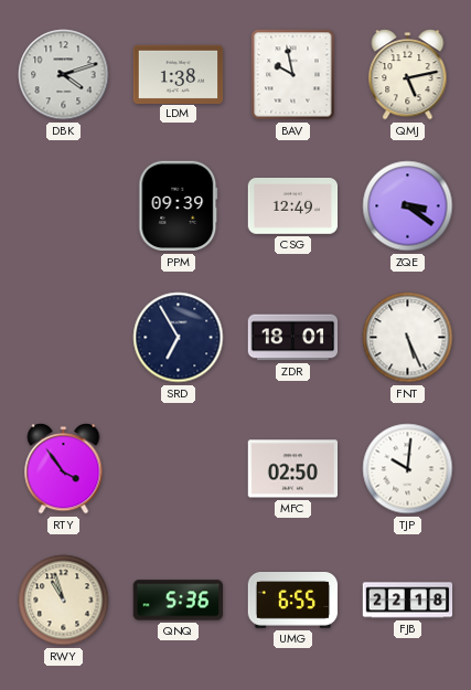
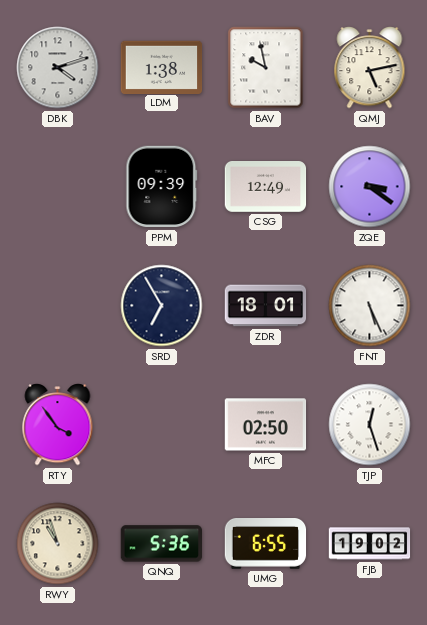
TJP: 10:01 -> 12:27 (370, 425)
FJB: 22:18 -> 19:02 (370, 544)
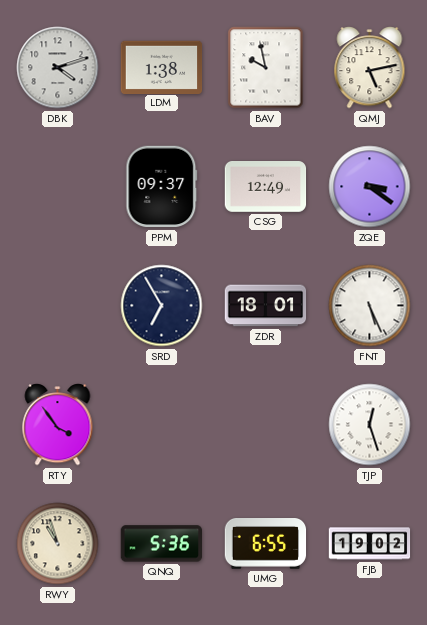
PPM: 09:39 -> 09:37 (162, 187)
MFC: 02:50 -> none (266, 425)
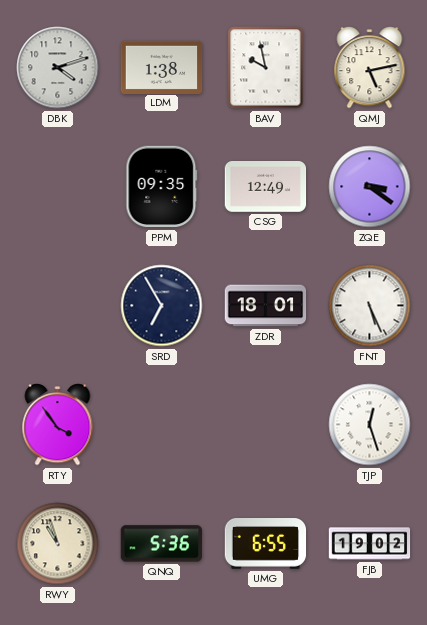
PPM: 09:37 -> 09:35 (162, 187)
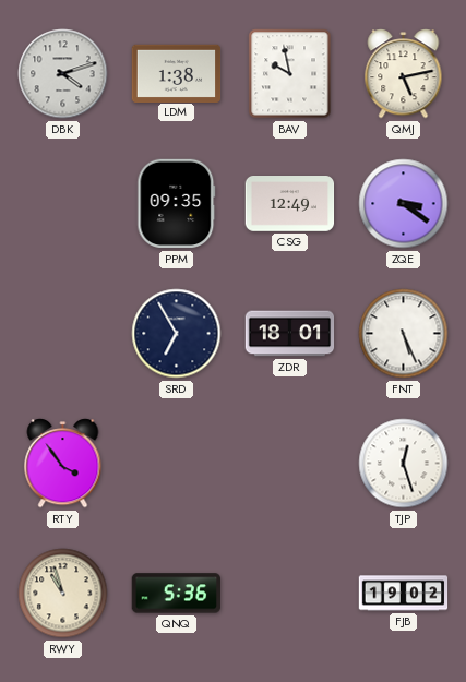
UMG: 6:55 -> none (266, 544)
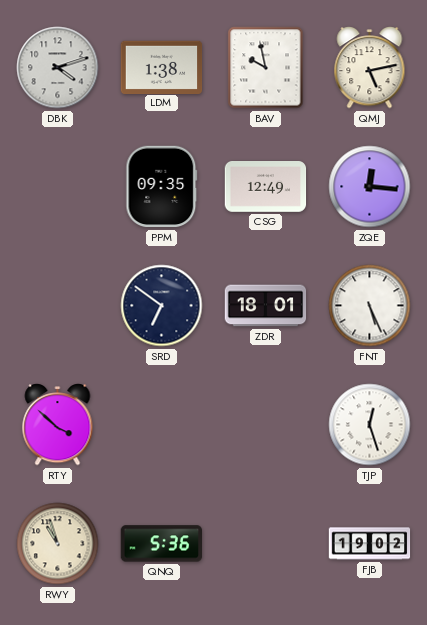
ZQE: 3:21 -> 12:16 (370, 187)
SRD: 6:55 -> 6:51 (162, 306)
RTY: 3:54 -> 3:52 (58, 425)
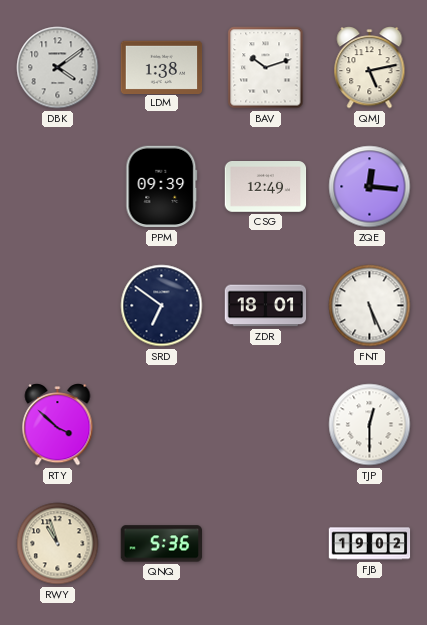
DBK: 4:12 -> 4:09 (58, 68)
BAV: 9:58 -> 10:12 (266, 68)
PPM: 09:35 -> 09:39 (162, 187)
TJP: 12:27 -> 12:30 (370, 425)
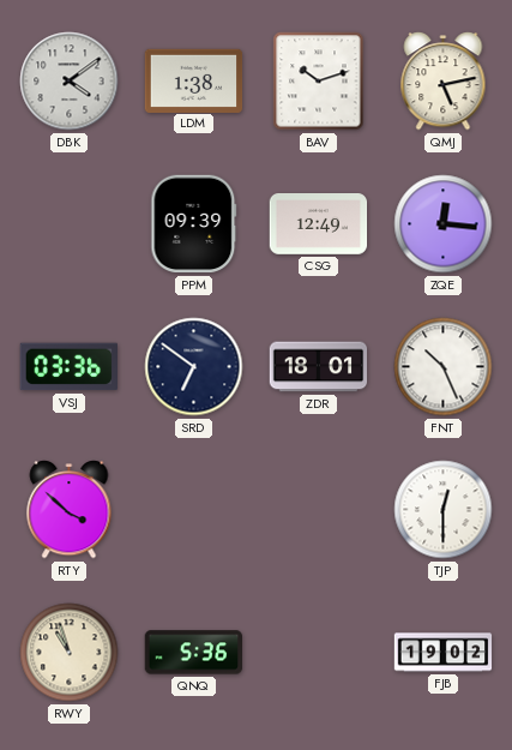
VSJ: none -> 03:36 (68, 367)
FNT: 5:26 -> 10:26 (444, 367)
